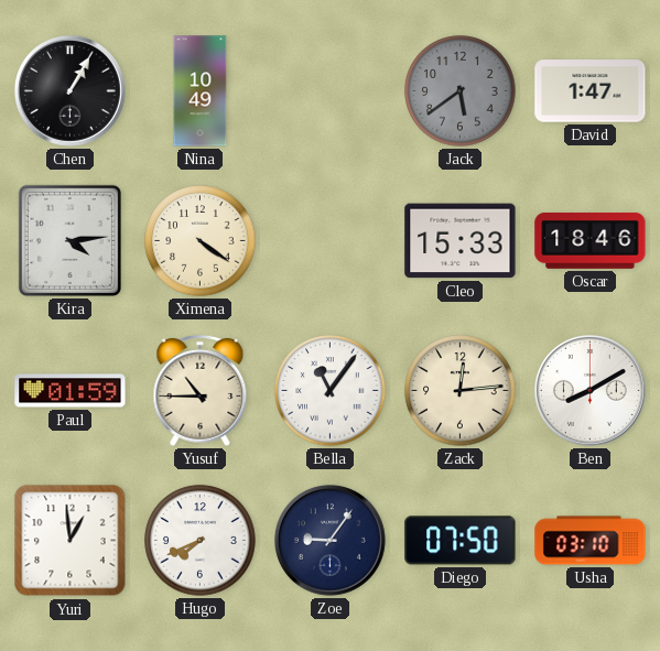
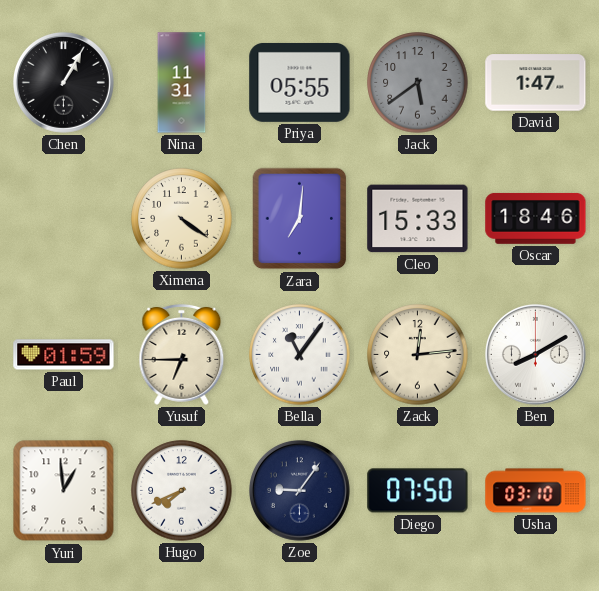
Nina: 10:49 -> 11:31 (182, 83)
Priya: none -> 05:55 (300, 82)
Kira: 4:14 -> none (69, 240)
Zara: none -> 7:01 (300, 219)
Yusuf: 10:45 -> 6:45 (182, 354)
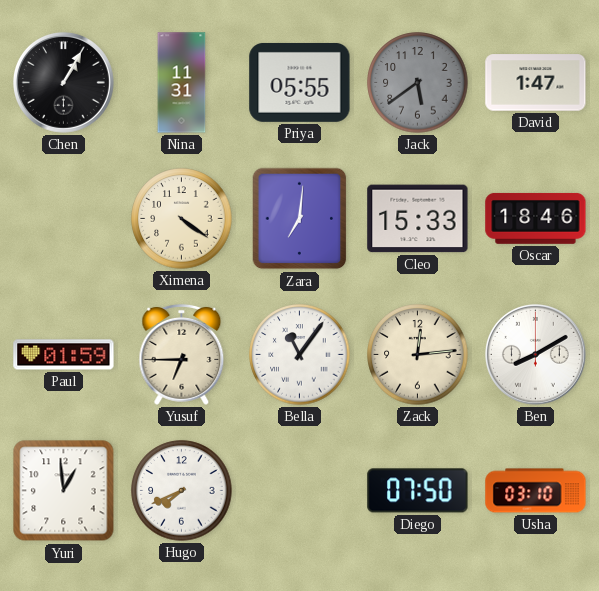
Zoe: 9:06 -> none (299, 490)
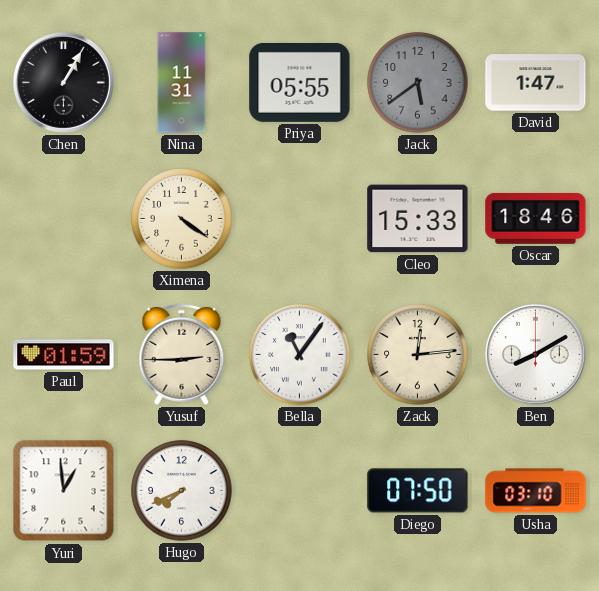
Zara: 7:01 -> none (300, 219)
Yusuf: 6:45 -> 2:45 (182, 354)
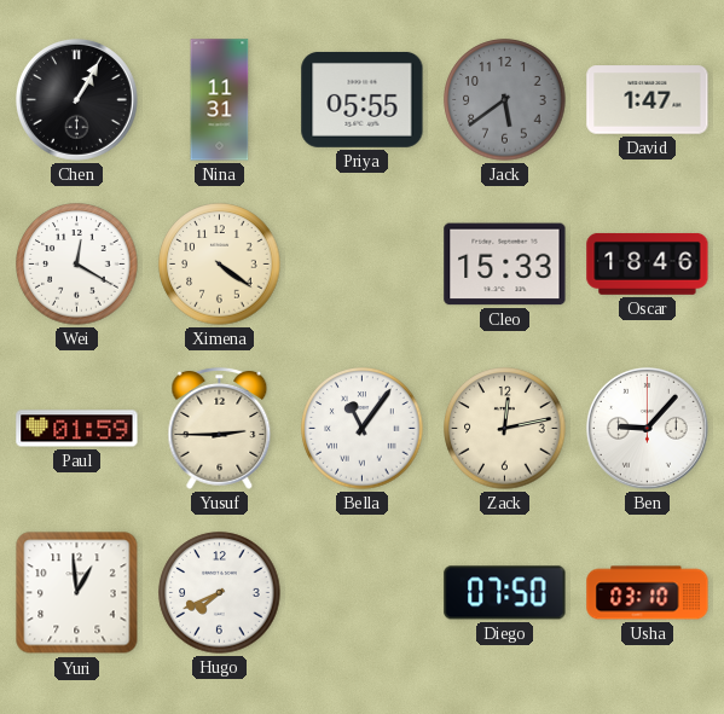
Wei: none -> 12:20 (77, 265)
Zack: 12:14 -> 12:13 (505, 429)
Ben: 8:10 -> 9:07 (647, 428)
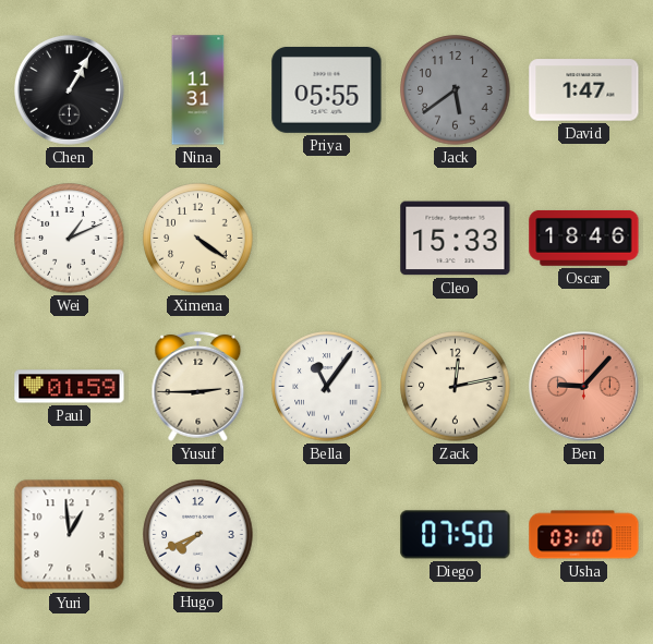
Wei: 12:20 -> 1:11 (70, 239)
Ben dial: white -> salmon (583, 386)
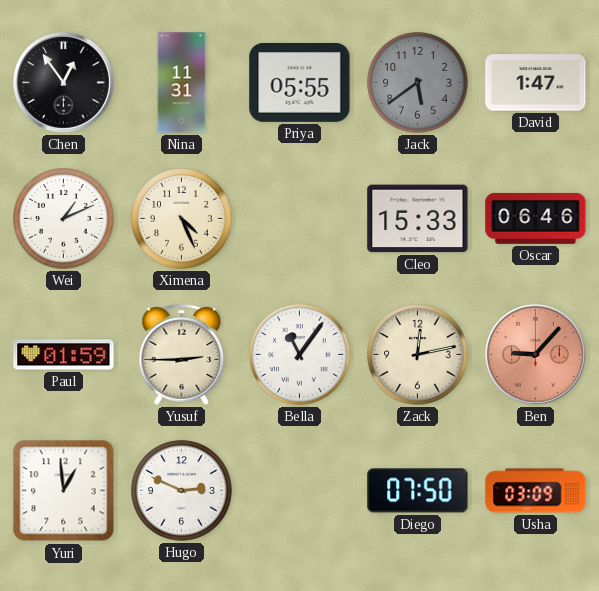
Chen: 1:05 -> 12:54 (63, 82)
Ximena: 4:21 -> 4:26 (182, 219)
Oscar: 18:46 -> 06:46 (536, 219)
Hugo: 7:41 -> 2:49 (182, 491)
Usha: 03:10 -> 03:09 (536, 491)
